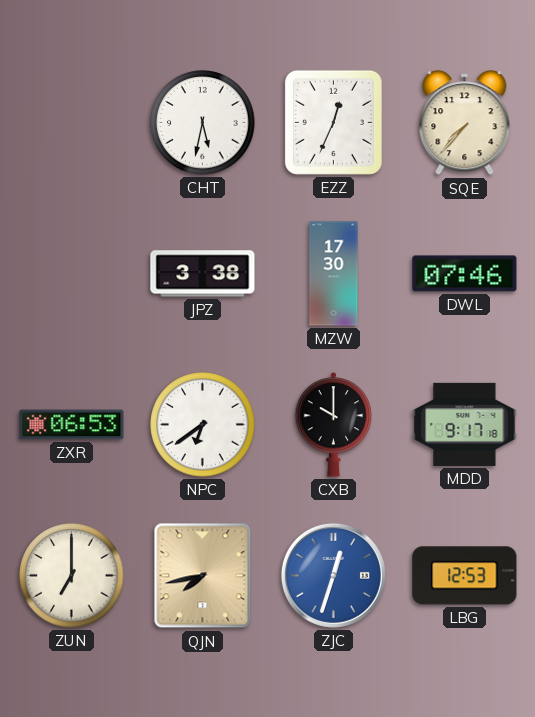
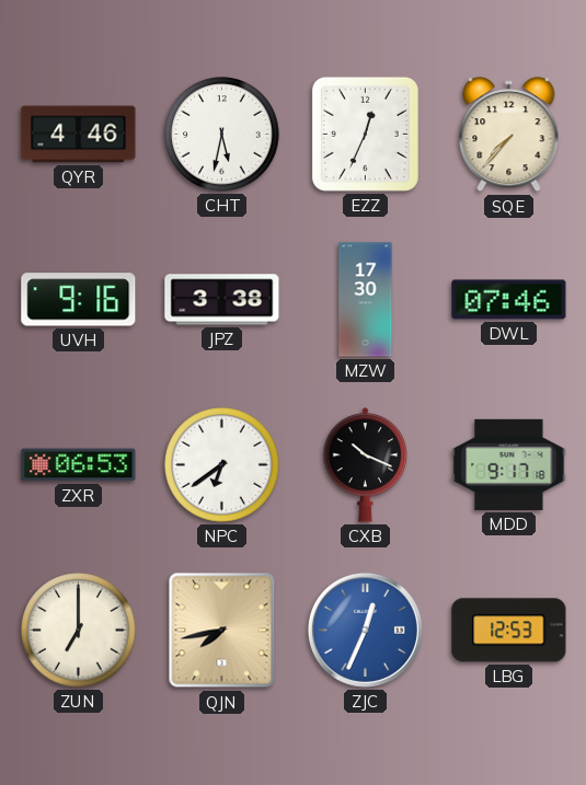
QYR: none -> 4:46 (79, 135)
UVH: none -> 9:16 (79, 300)
CXB: 10:00 -> 10:19 (366, 465)
ZJC: 12:33 -> 12:34 (365, 630)
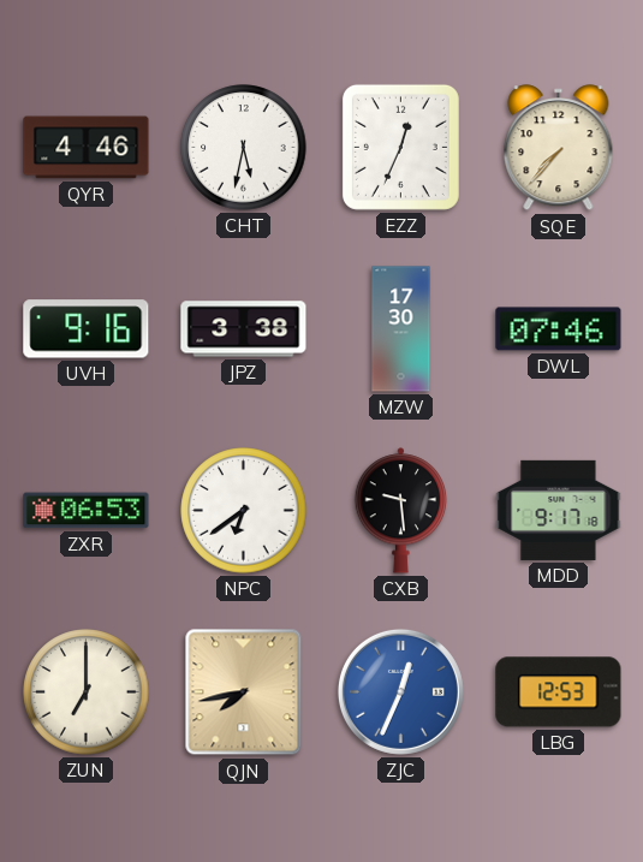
CXB: 10:19 -> 9:29 (401, 511)
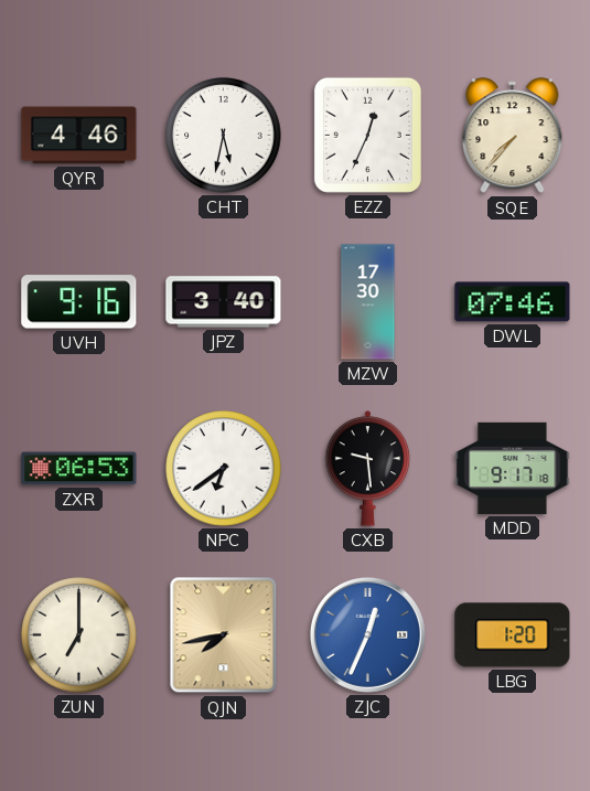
JPZ: 3:38 -> 3:40 (224, 302)
LBG: 12:53 -> 1:20 (513, 635)
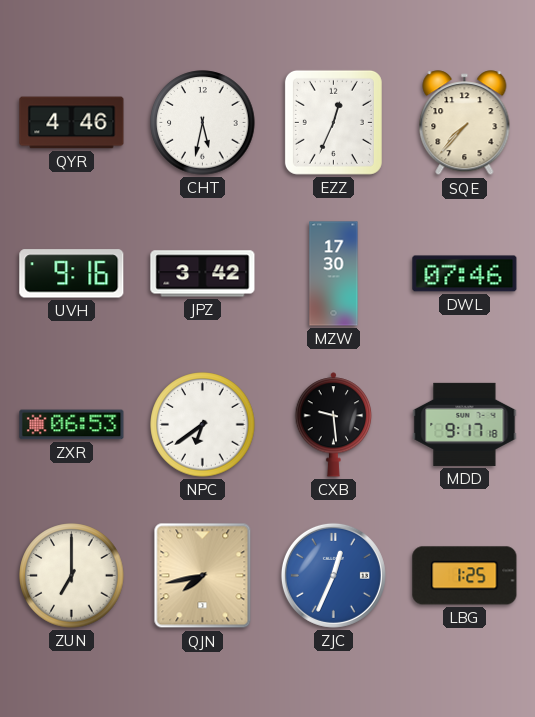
JPZ: 3:40 -> 3:42 (203, 274)
LBG: 1:20 -> 1:25 (465, 576)
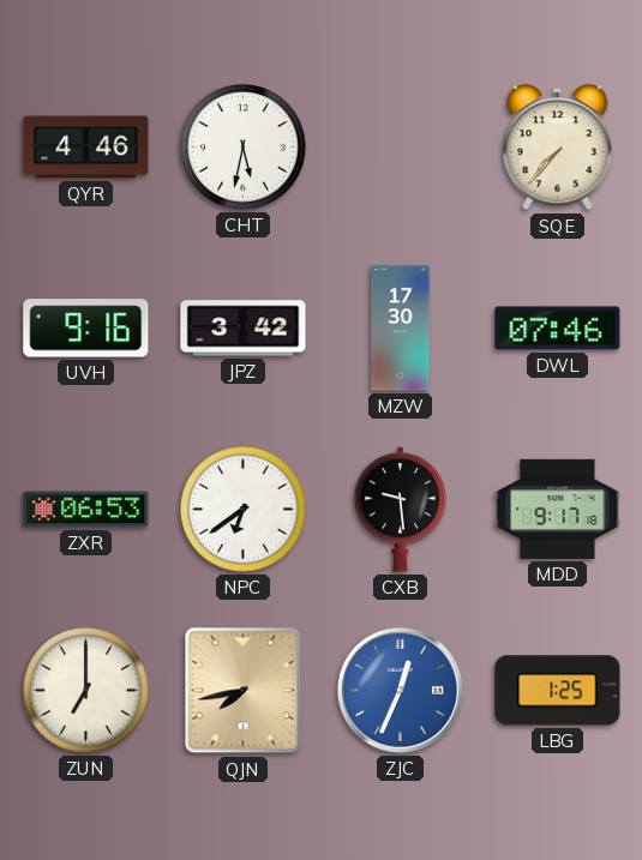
EZZ: 12:34 -> none (333, 122)
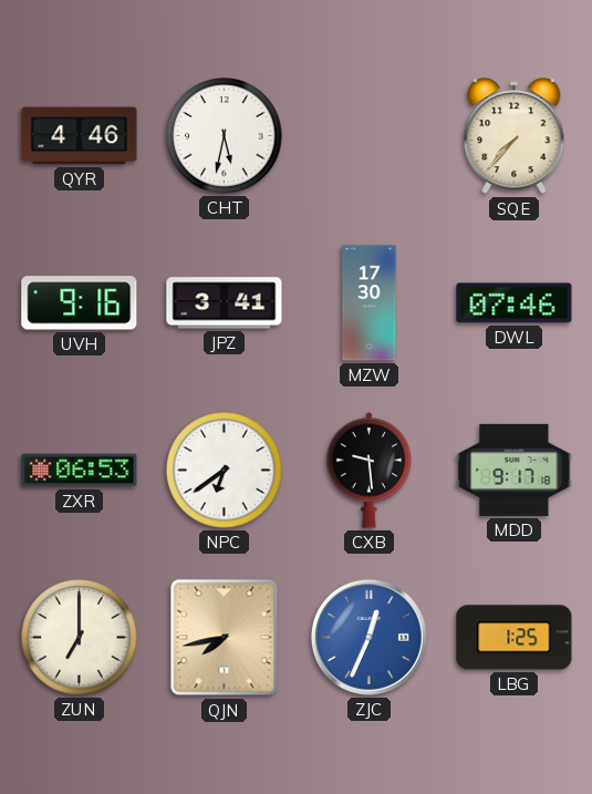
JPZ: 3:42 -> 3:41 (225, 303)
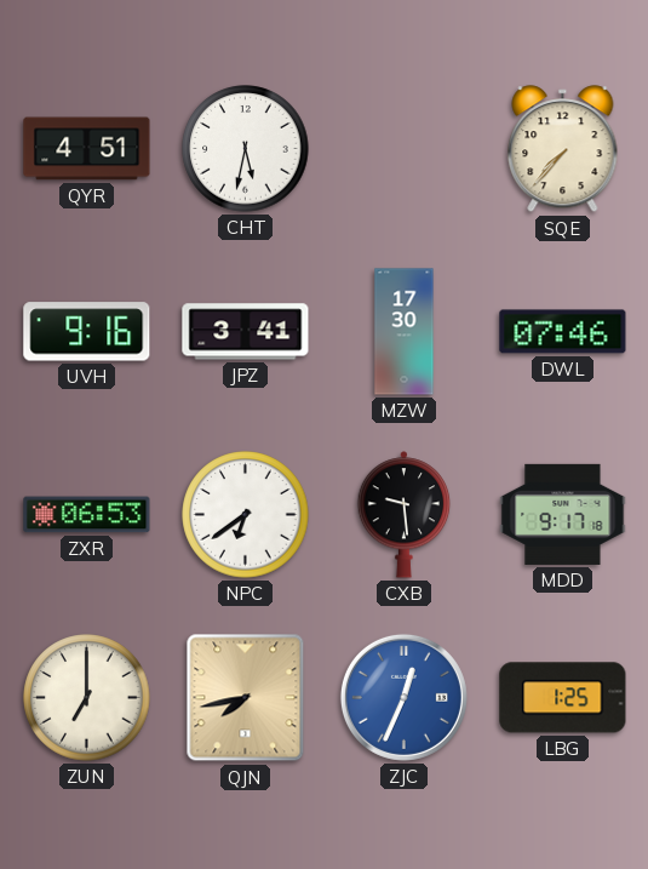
QYR: 4:46 -> 4:51 (87, 149)
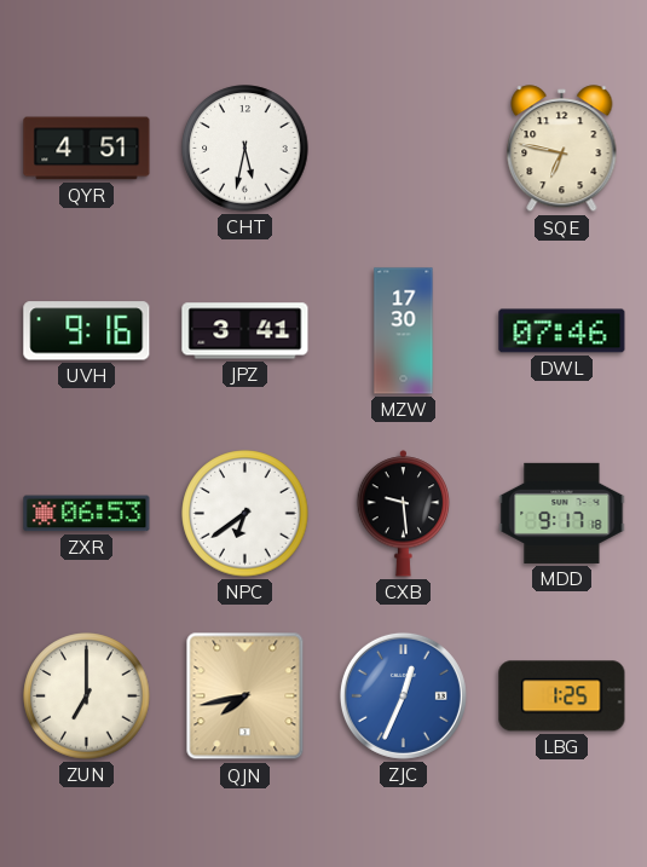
SQE: 7:37 -> 6:47 (562, 149)
